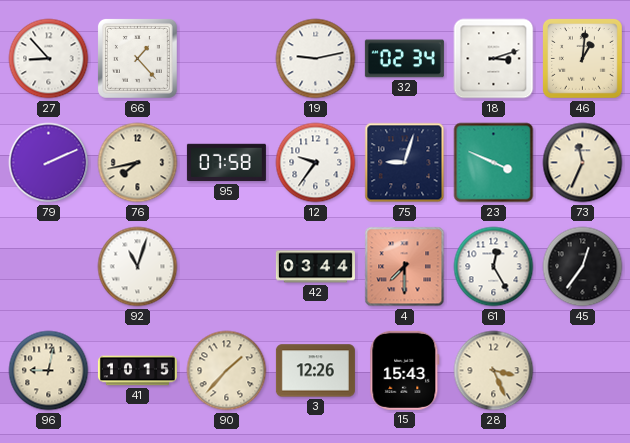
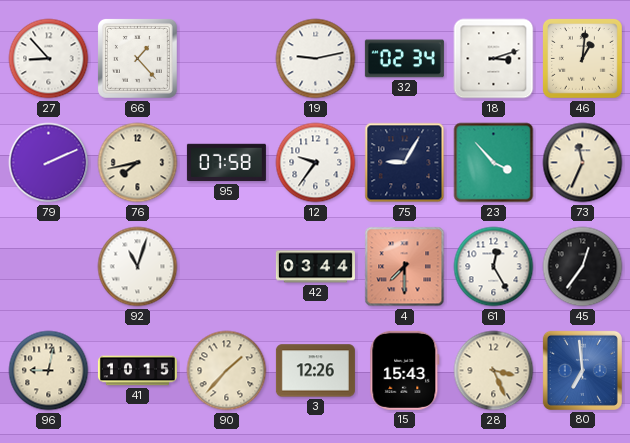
75: 9:03 -> 9:05 (405, 163)
23: 3:49 -> 3:53 (494, 163)
80: none -> 6:59 (582, 370)
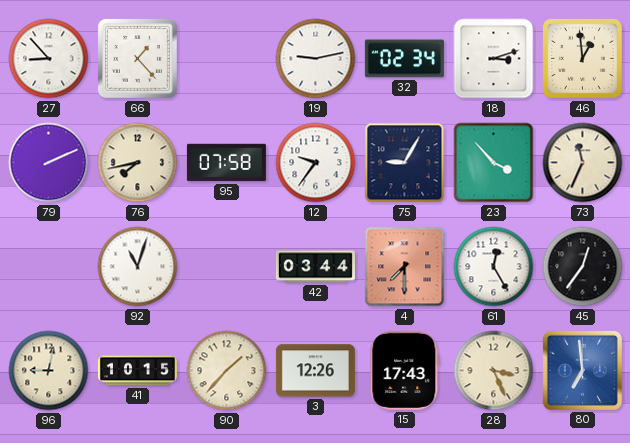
46: 1:01 -> 12:59 (582, 58)
15: 15:43 -> 17:43 (405, 370)
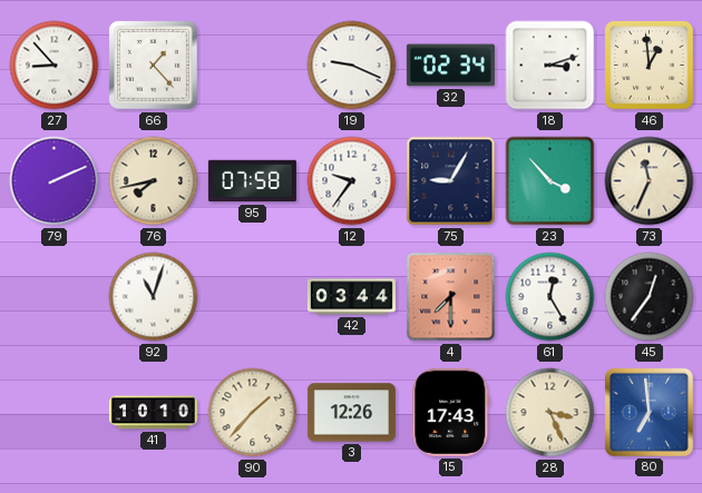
19: 9:13 -> 9:19 (352, 66)
96: 9:02 -> none (49, 371)
41: 10:15 -> 10:10 (153, 413)
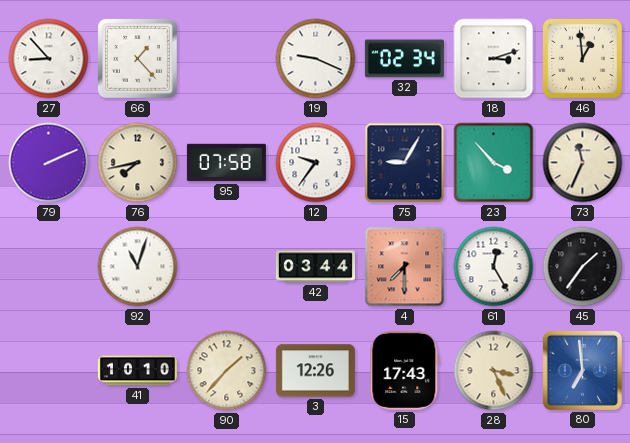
45: 12:36 -> 1:36 (583, 267)
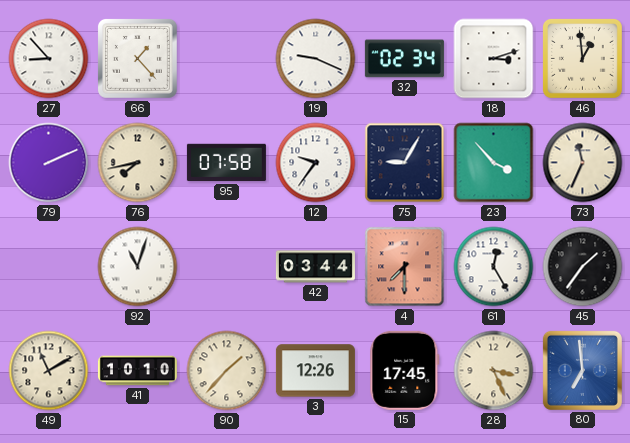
49: none -> 11:10 (49, 371)
15: 17:43 -> 17:45 (405, 370)
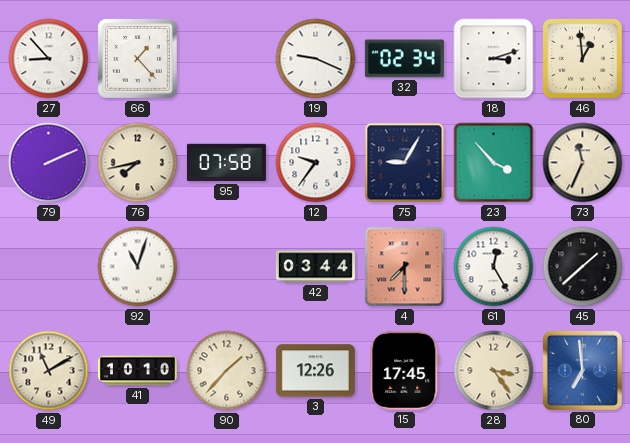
45: 1:36 -> 1:38 (583, 267)
28: 3:26 -> 3:24 (494, 371)
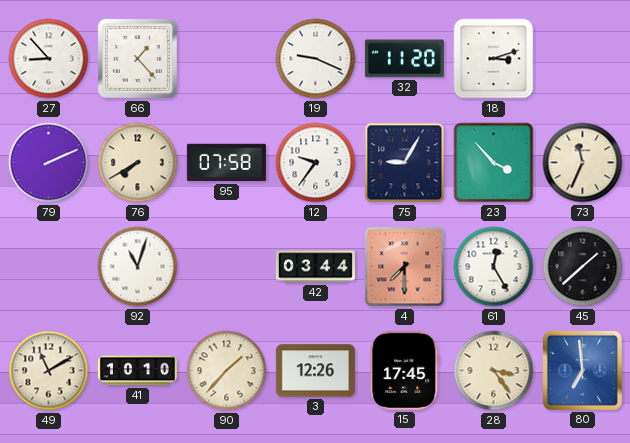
32: 02:34 -> 11:20 (404, 59)
46: 12:59 -> none (582, 58)
76: 7:43 -> 7:40 (138, 163)
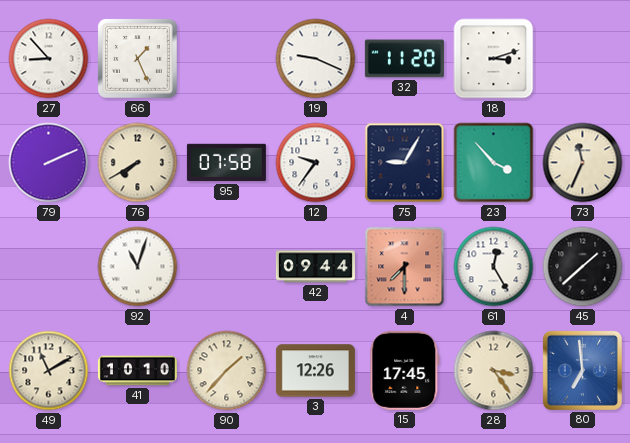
66: 1:23 -> 1:26 (137, 58)
42: 03:44 -> 09:44 (315, 267)
